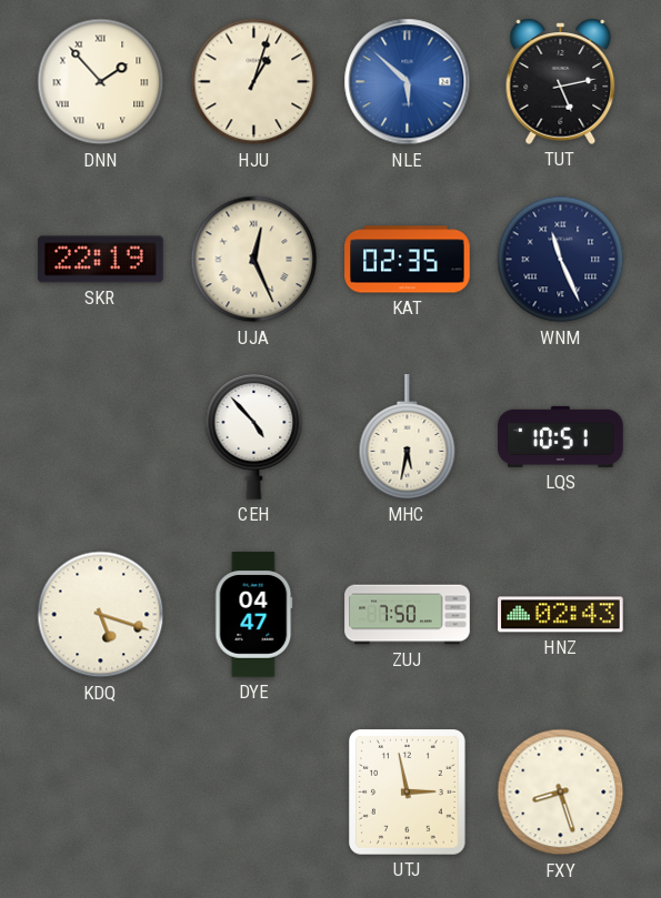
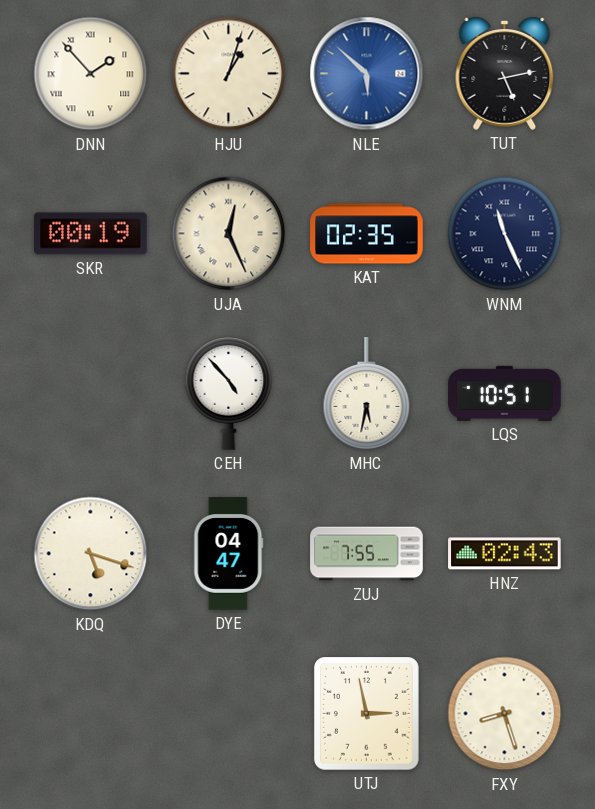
SKR: 22:19 -> 00:19 (91, 234)
ZUJ: 7:50 -> 7:55 (367, 554)
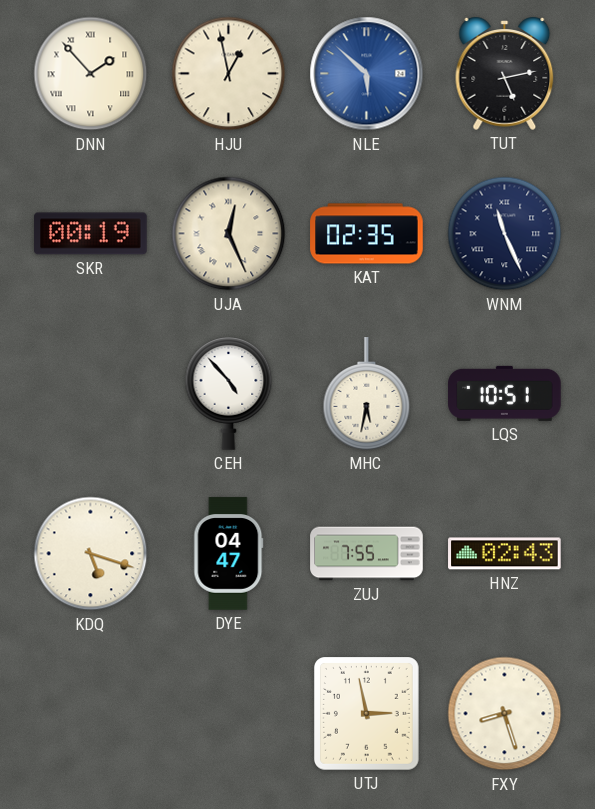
HJU: 1:03 -> 12:58 (229, 74)
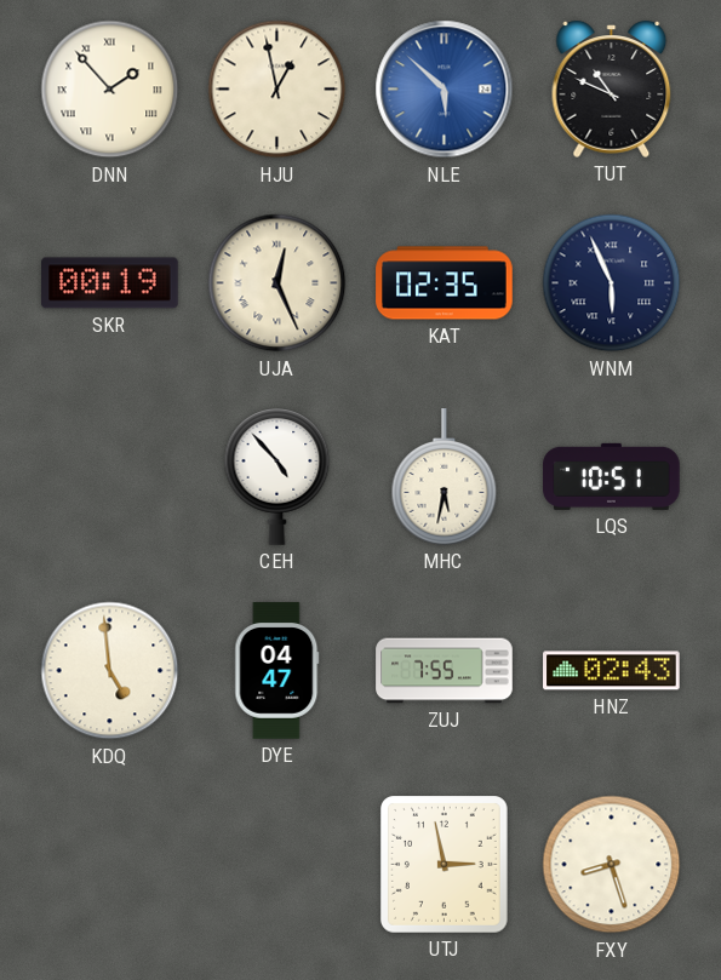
TUT: 5:13 -> 10:49 (612, 88)
WNM: 11:26 -> 5:56 (612, 283)
KDQ: 5:18 -> 4:59 (110, 671)
